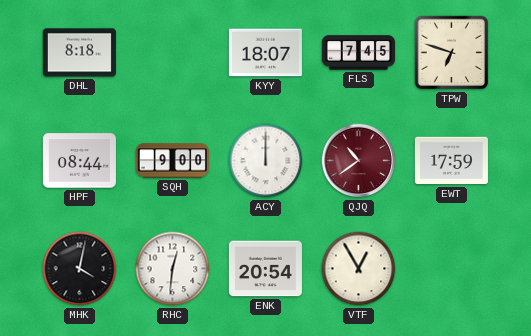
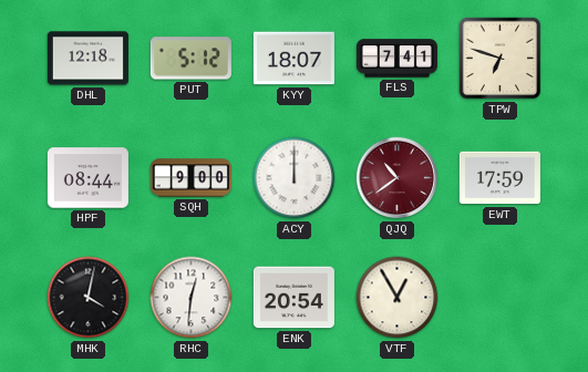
DHL: 8:18 -> 12:18 (87, 59)
PUT: none -> 5:12 (190, 59)
FLS: 7:45 -> 7:41 (396, 59)
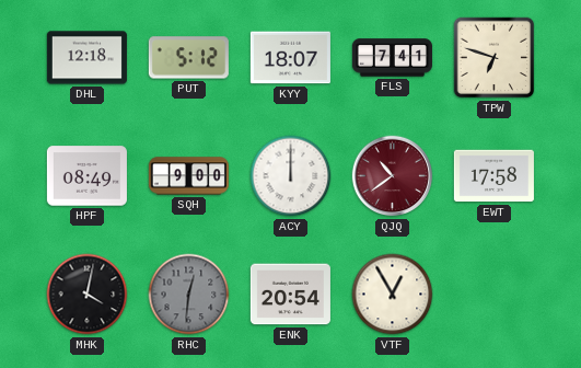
HPF: 08:44 -> 08:49 (86, 176)
EWT: 17:59 -> 17:58 (493, 176)
RHC dial: white -> grey (189, 295)
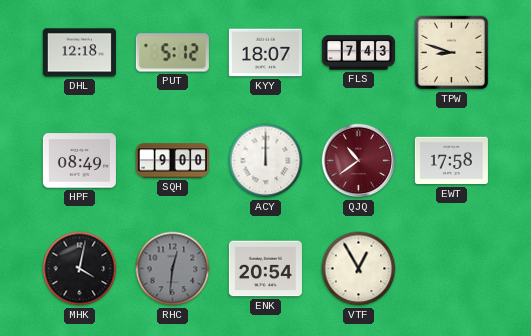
FLS: 7:41 -> 7:43 (358, 53)
TPW: 6:48 -> 8:48 (452, 53)
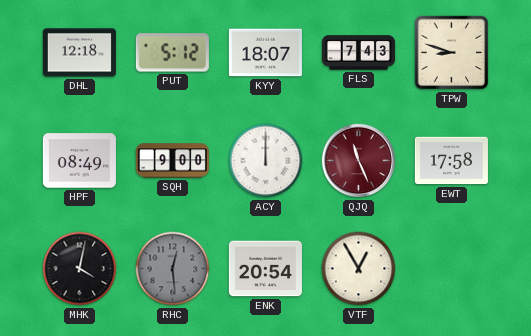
QJQ: 10:39 -> 11:26 (359, 161)
RHC: 12:31 -> 12:29 (173, 269)
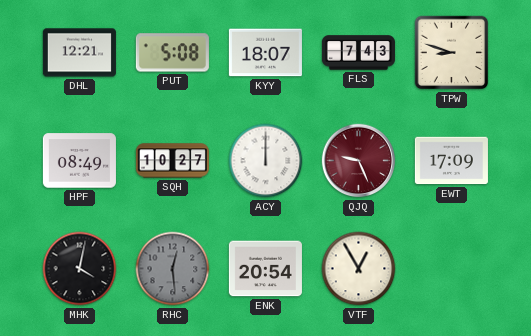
DHL: 12:18 -> 12:21 (79, 53)
PUT: 5:12 -> 5:08 (172, 53)
SQH: 9:00 -> 10:27 (172, 161)
QJQ: 11:26 -> 9:26 (359, 161)
EWT: 17:58 -> 17:09 (451, 161)
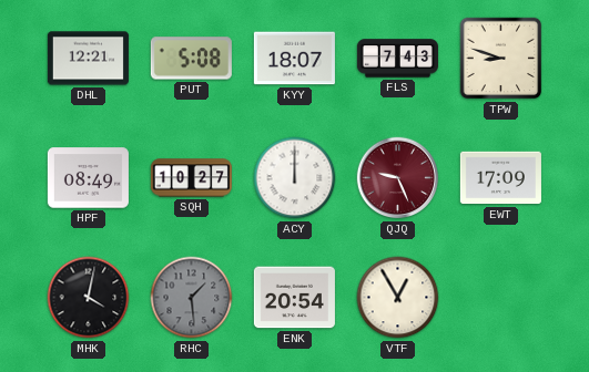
RHC: 12:29 -> 1:29 (192, 298)
